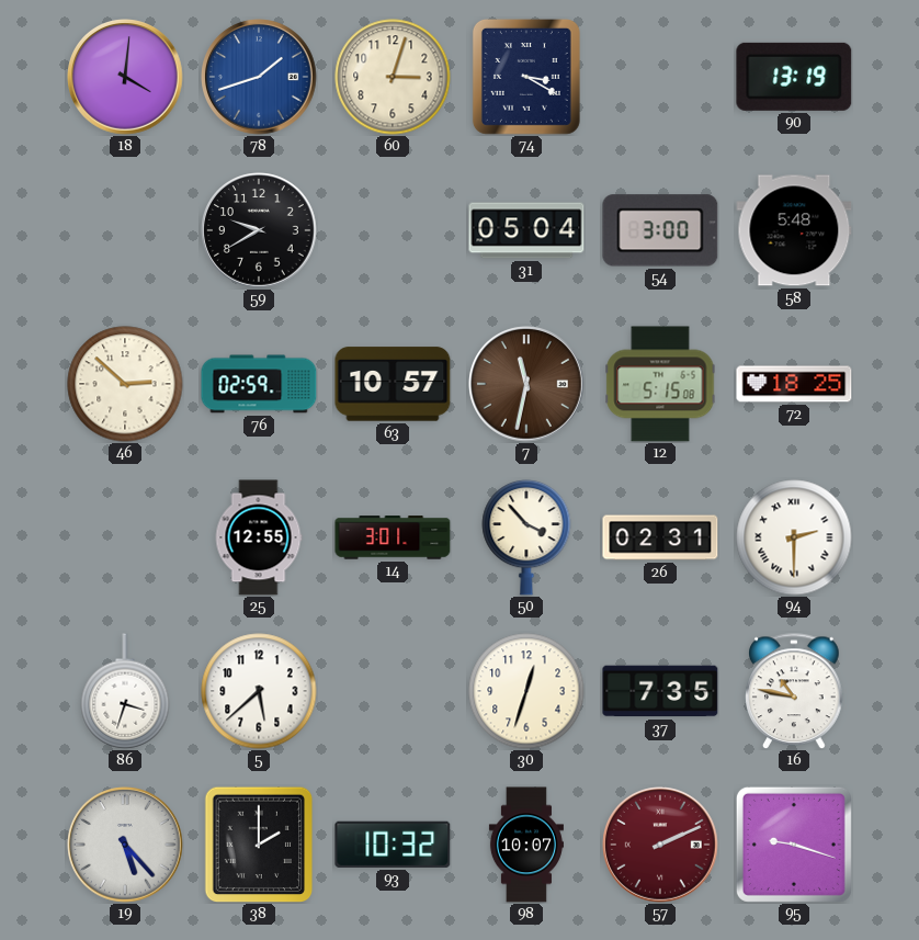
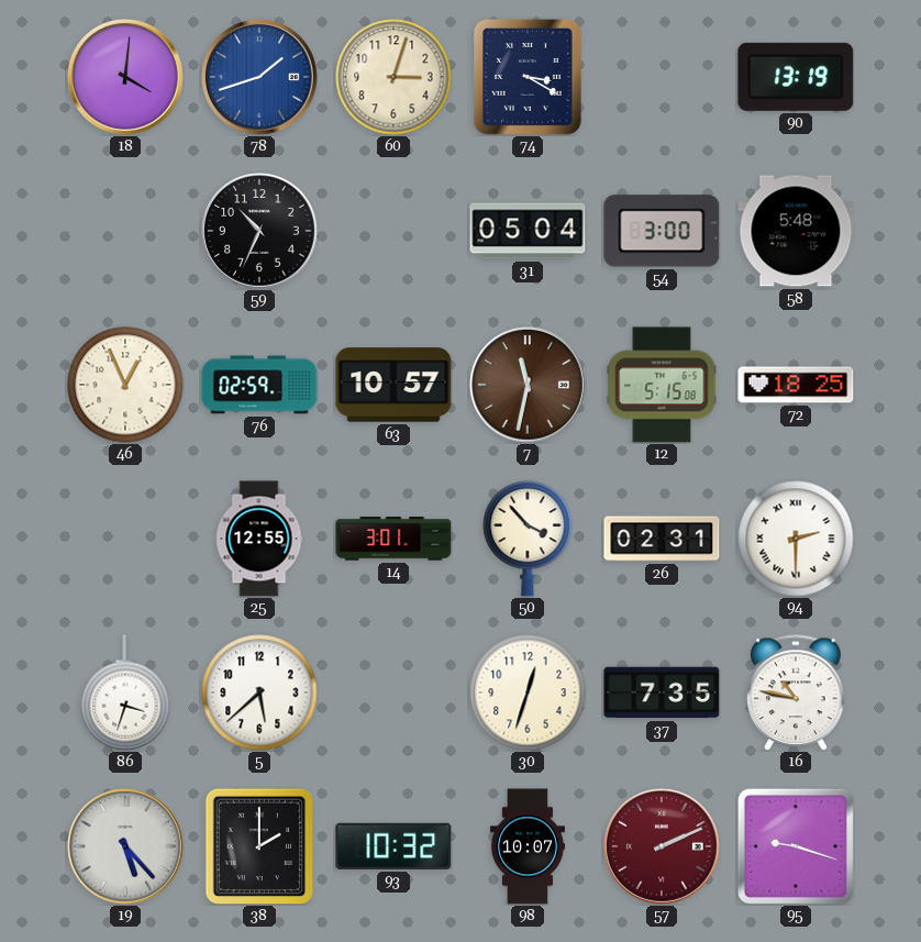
59: 9:40 -> 10:34 (259, 231)
46: 2:52 -> 12:56 (125, 385)
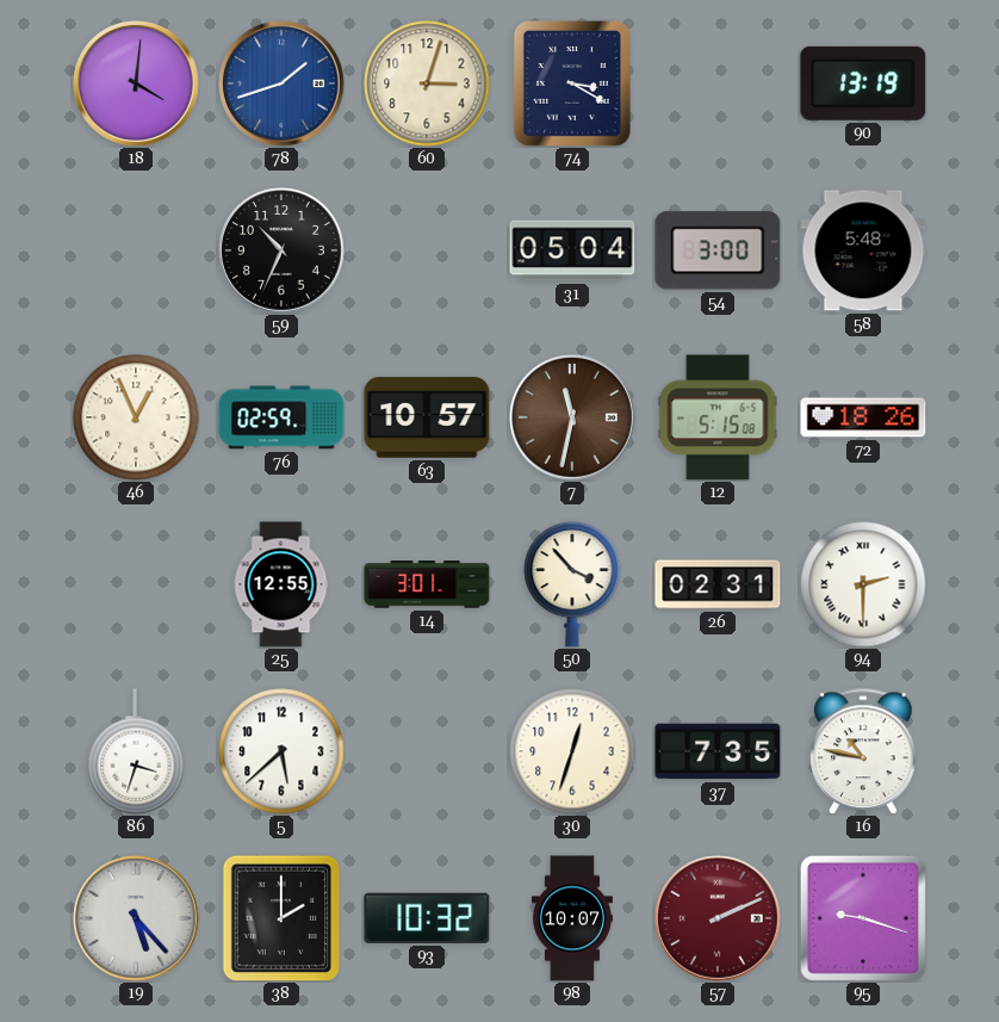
72: 18:25 -> 18:26 (863, 417)
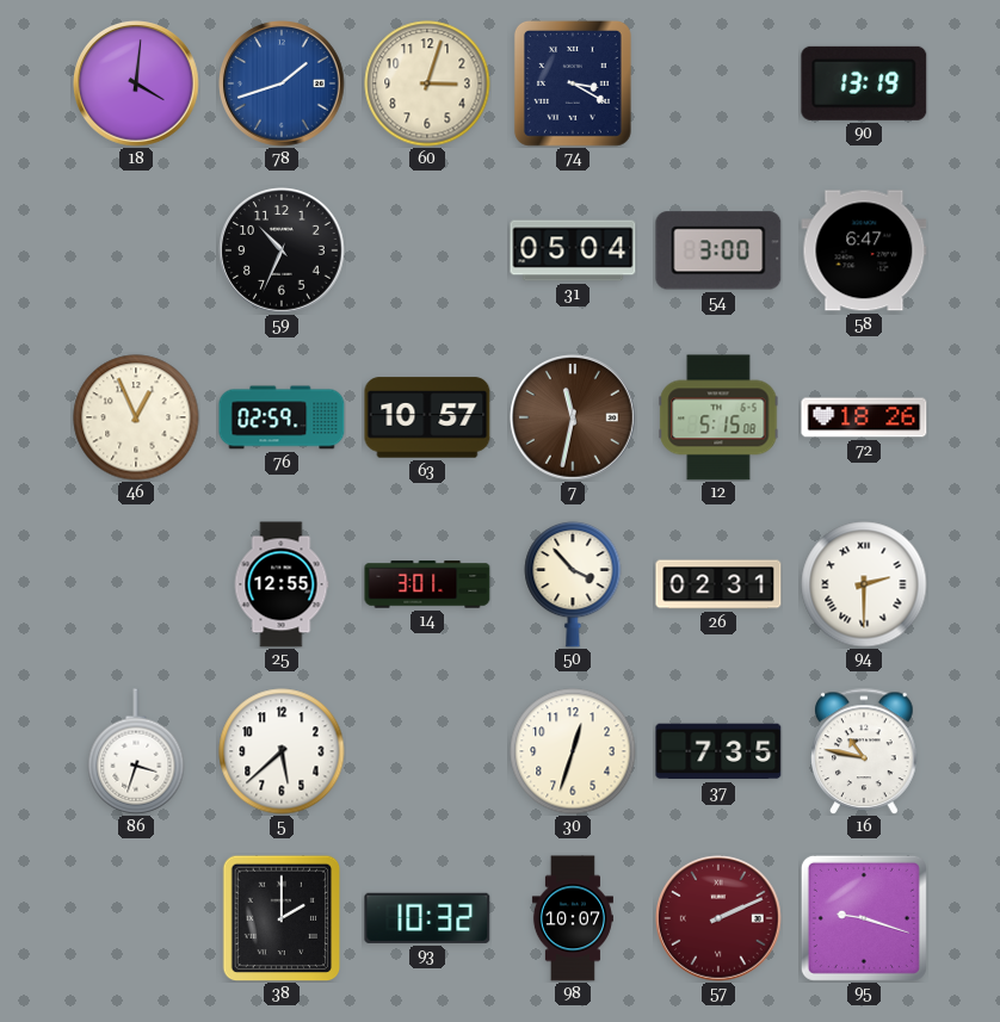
58: 5:48 -> 6:47 (864, 250)
19: 5:23 -> none (136, 918)
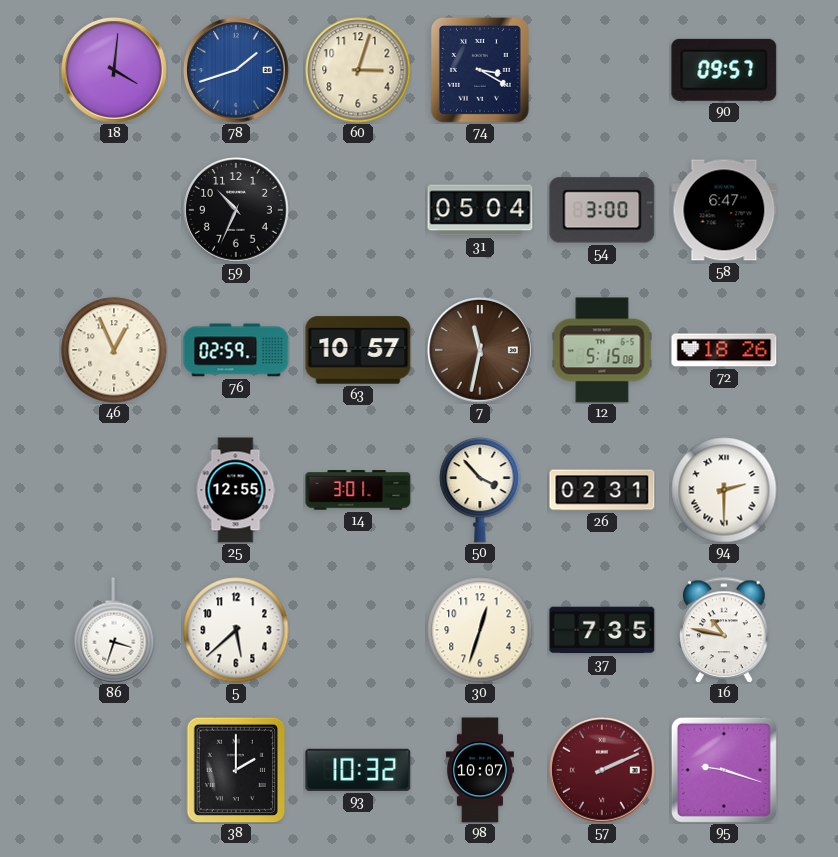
90: 13:19 -> 09:57 (724, 70)
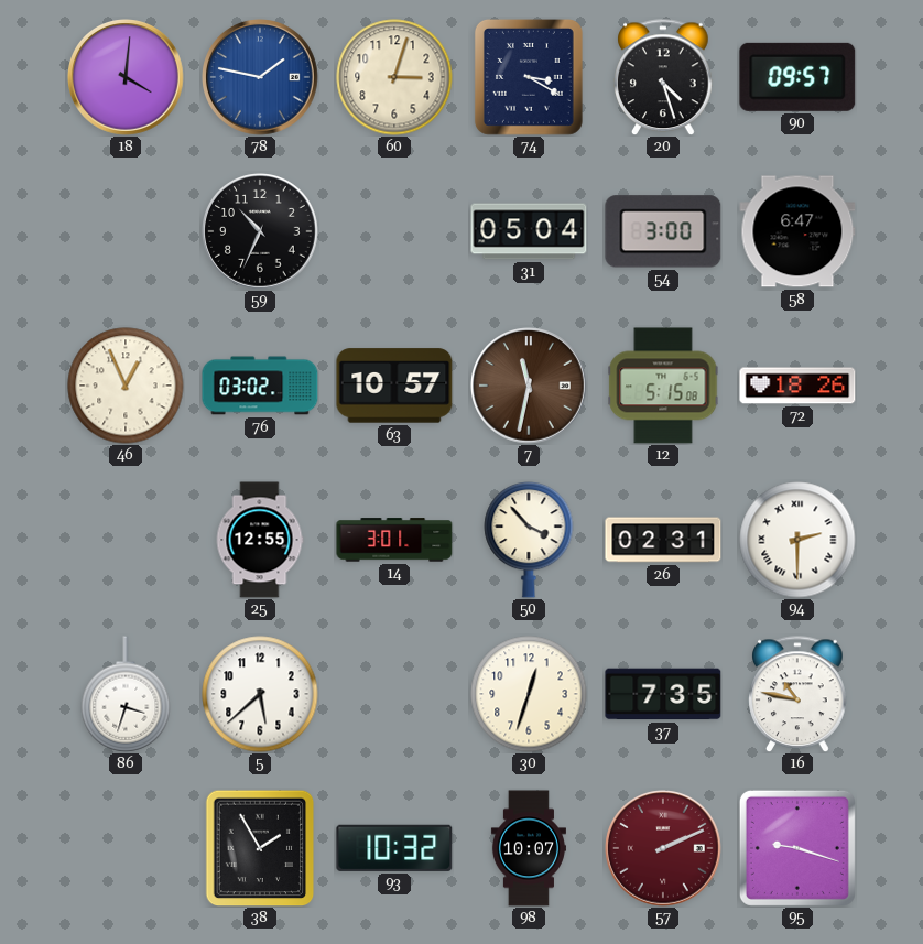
78: 1:42 -> 1:47 (260, 77)
20: none -> 4:27 (663, 77)
76: 02:59 -> 03:02 (260, 386)
38: 2:00 -> 1:55 (260, 848)
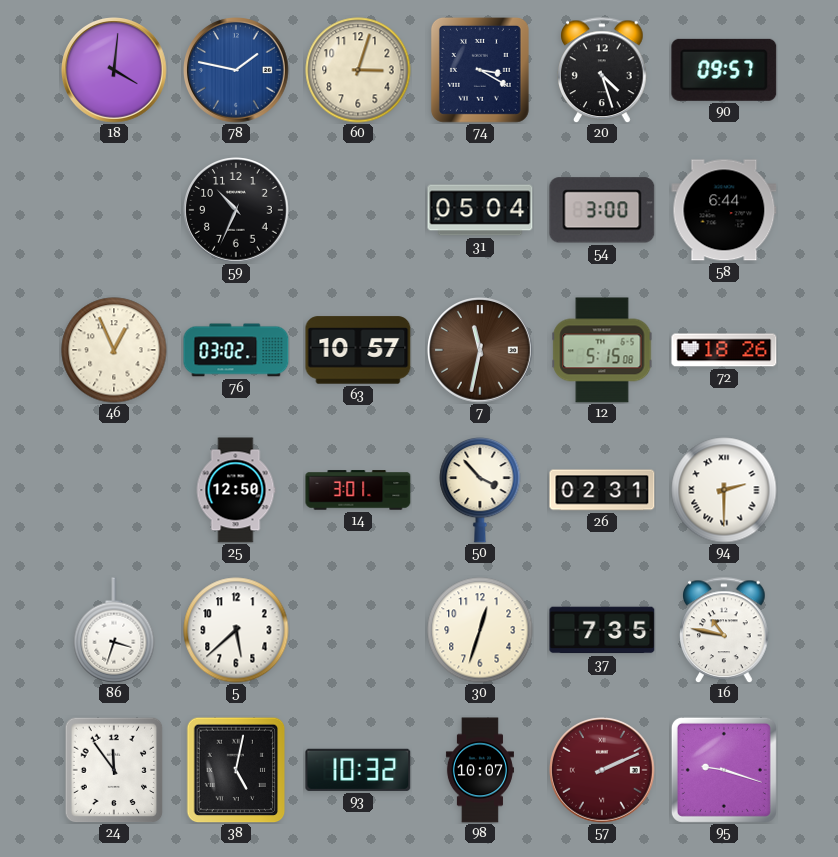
58: 6:47 -> 6:44 (724, 210)
25: 12:55 -> 12:50 (236, 490)
24: none -> 11:54 (114, 770)
38: 1:55 -> 5:02 (236, 770)
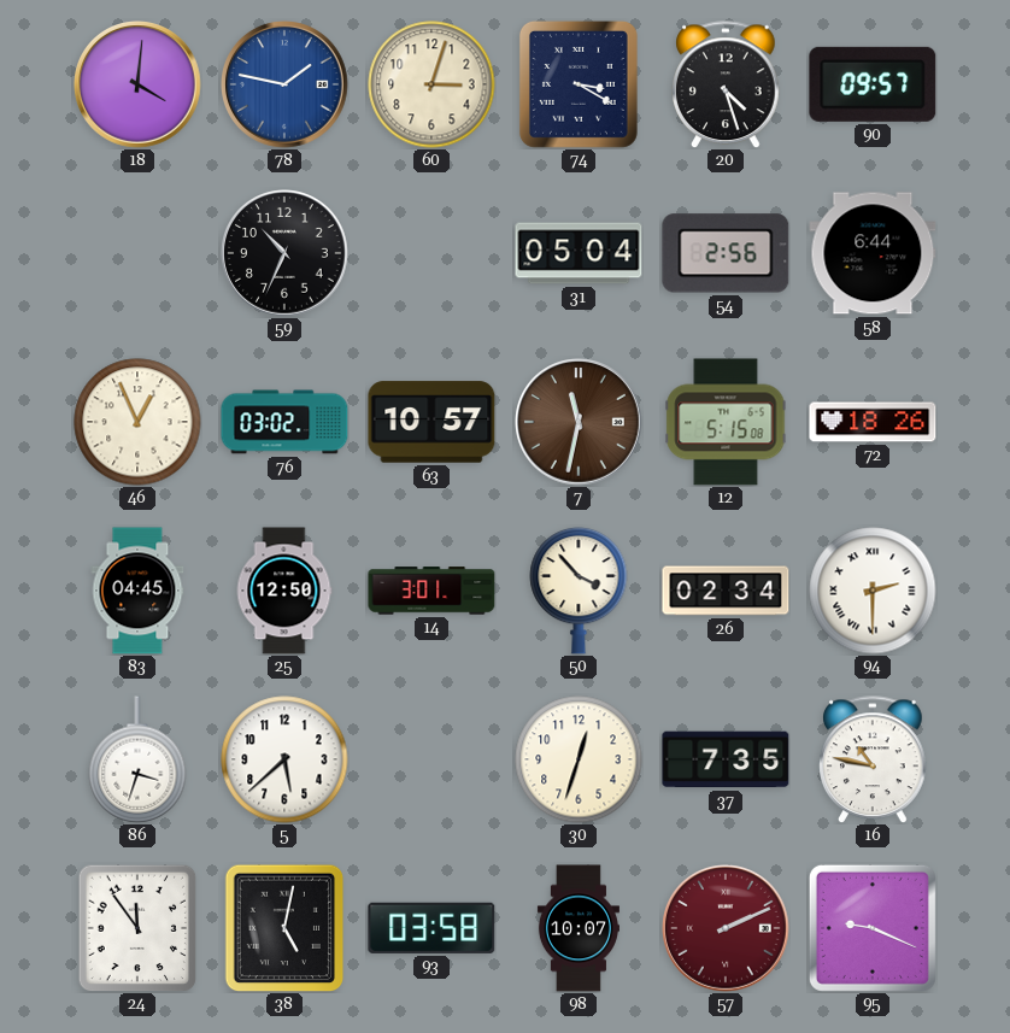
54: 3:00 -> 2:56 (726, 253)
83: none -> 04:45 (137, 591)
26: 02:31 -> 02:34 (726, 591)
93: 10:32 -> 03:58 (431, 928)
95: 9:18 -> 9:19 (873, 928)
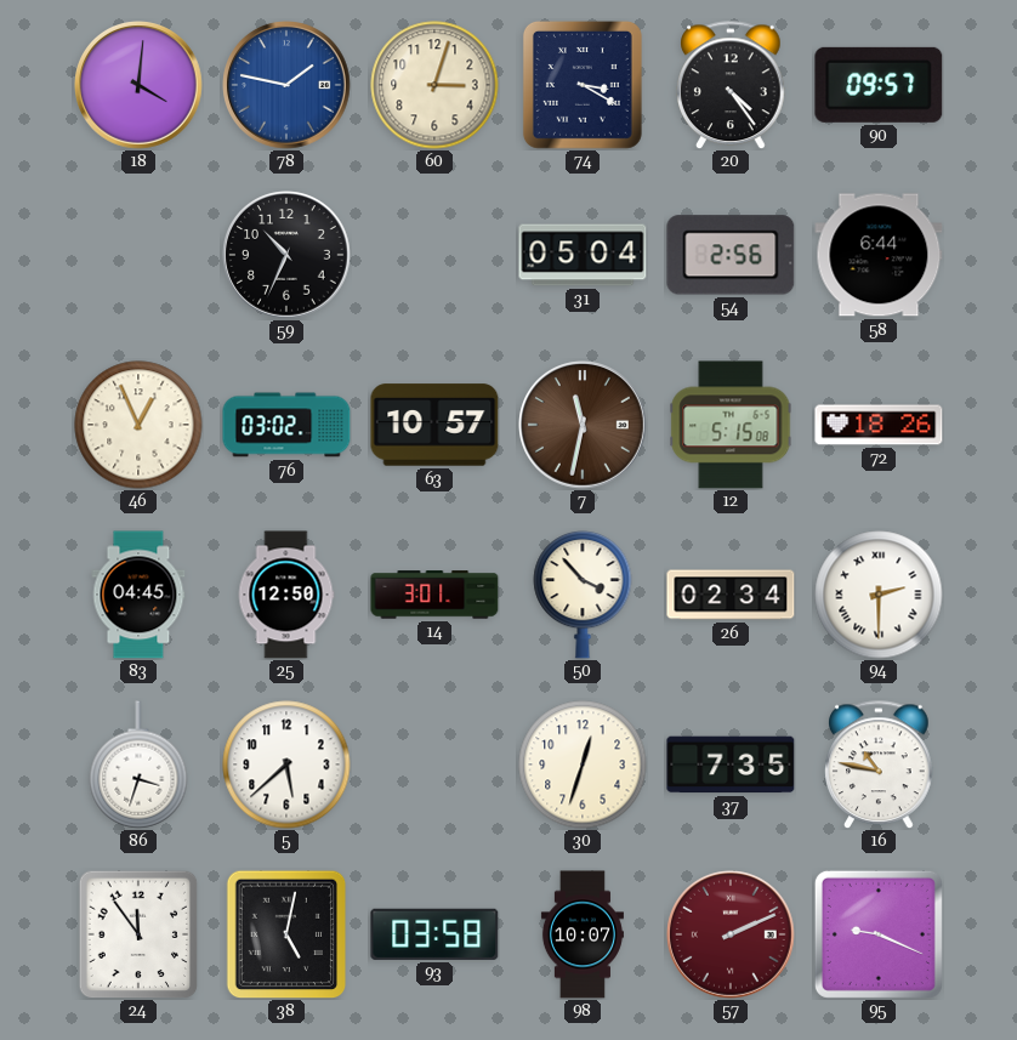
20: 4:27 -> 4:24 (731, 85)
